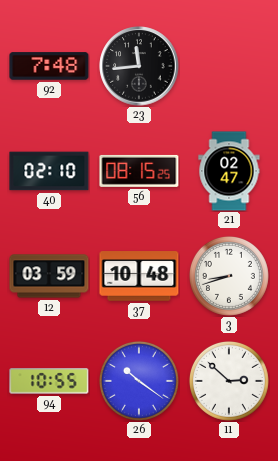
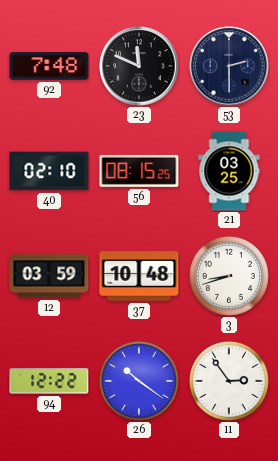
23: 11:44 -> 11:49 (139, 66)
53: none -> 2:30 (229, 66)
21: 02:47 -> 03:25 (229, 171)
94: 10:55 -> 12:22 (49, 381)
11: 2:52 -> 2:54 (229, 381)
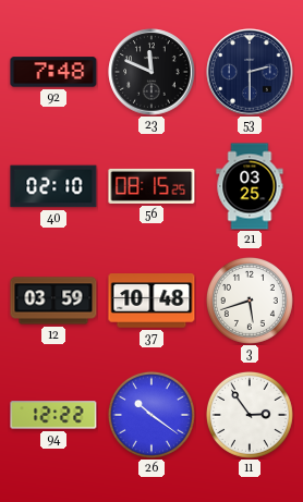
3: 8:42 -> 5:42 (250, 301)
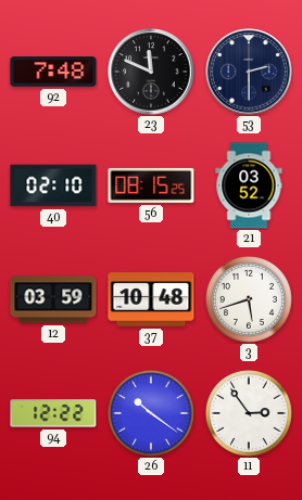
21: 03:25 -> 03:52 (249, 185)
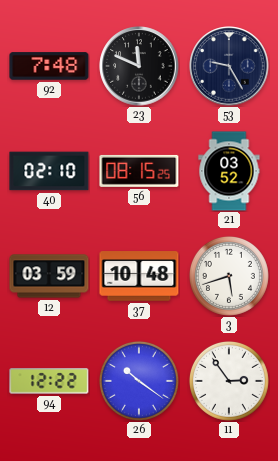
53: 2:30 -> 9:25 (229, 66)
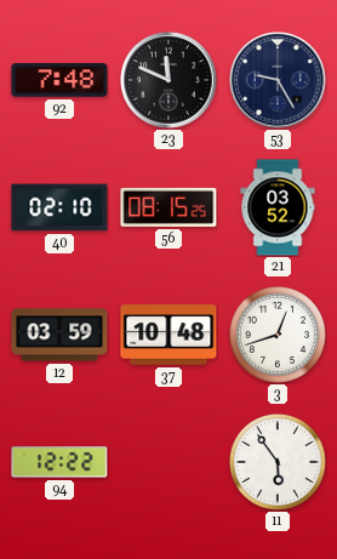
3: 5:42 -> 12:42 (278, 335)
26: 10:21 -> none (139, 381)
11: 2:54 -> 5:54 (278, 462)
